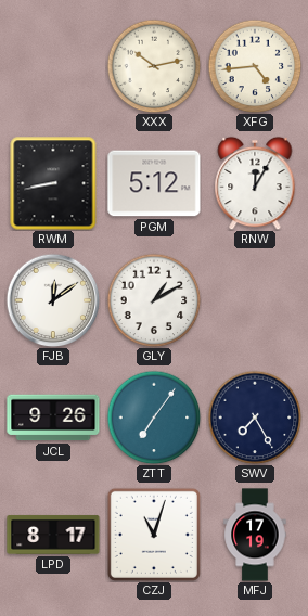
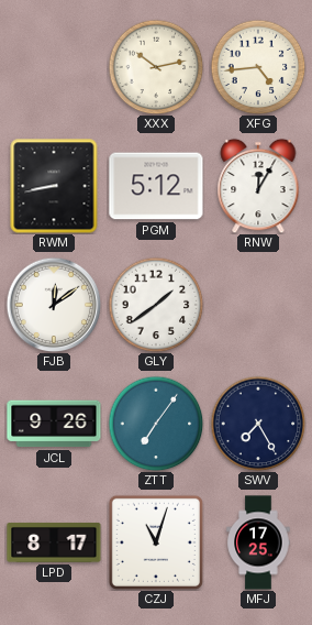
GLY: 1:10 -> 1:39 (156, 305)
MFJ: 17:19 -> 17:25 (258, 542)
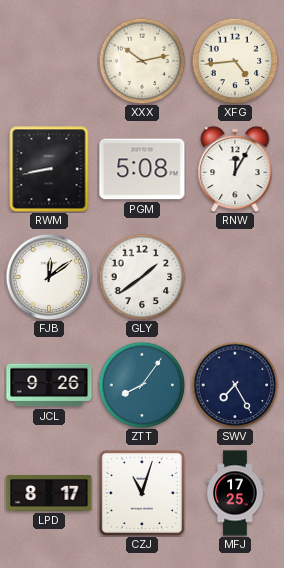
PGM: 5:12 -> 5:08 (142, 169)
ZTT: 7:06 -> 8:06 (142, 385)
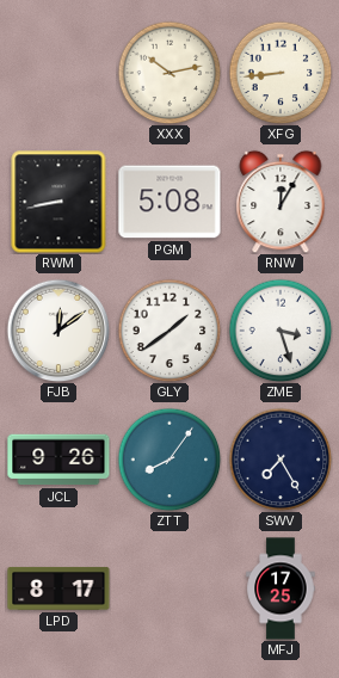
XFG: 4:44 -> 8:44 (281, 73)
ZME: none -> 3:27 (281, 331)
CZJ: 11:03 -> none (142, 493)
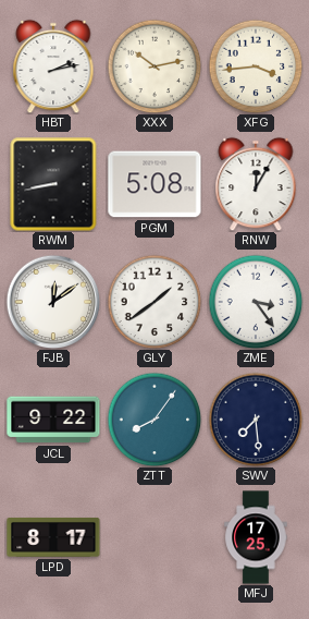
HBT: none -> 2:13 (53, 66)
XFG: 8:44 -> 3:44 (256, 66)
ZME: 3:27 -> 3:24 (256, 302)
JCL: 9:26 -> 9:22 (53, 420)
SWV: 7:25 -> 7:29 (256, 420)
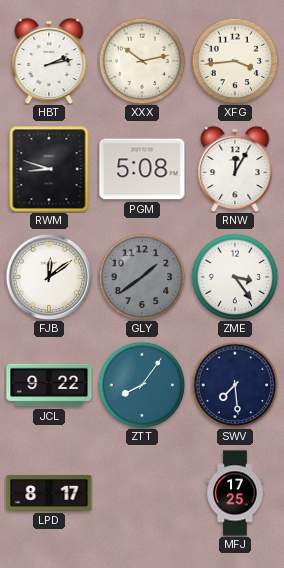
RWM: 8:43 -> 8:48 (49, 169)
GLY dial: white -> grey (142, 277)
